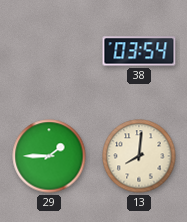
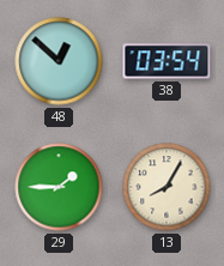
48: none -> 12:52 (59, 61)
13: 8:01 -> 8:05 (167, 187)
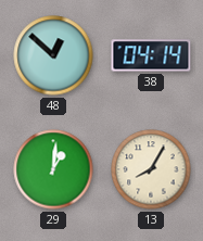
38: 03:54 -> 04:14 (151, 55)
29: 1:45 -> 1:01 (53, 169)
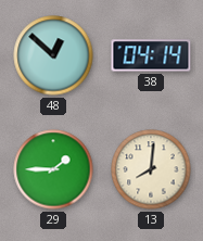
29: 1:01 -> 1:45 (53, 169)
13: 8:05 -> 8:01 (151, 169)
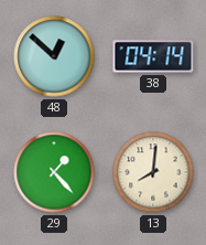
29: 1:45 -> 1:23 (54, 172)
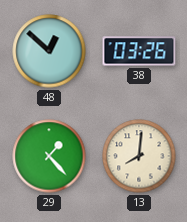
38: 04:14 -> 03:26 (139, 51)
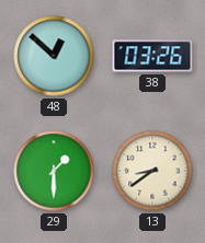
29: 1:23 -> 1:30 (54, 171)
13: 8:01 -> 8:39 (152, 171)
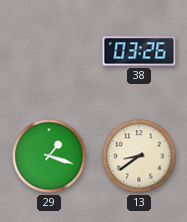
48: 12:52 -> none (54, 56)
29: 1:30 -> 1:18 (49, 156)
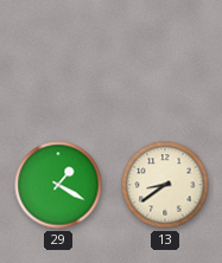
38: 03:26 -> none (139, 51)
29: 1:18 -> 1:20 (58, 185)
